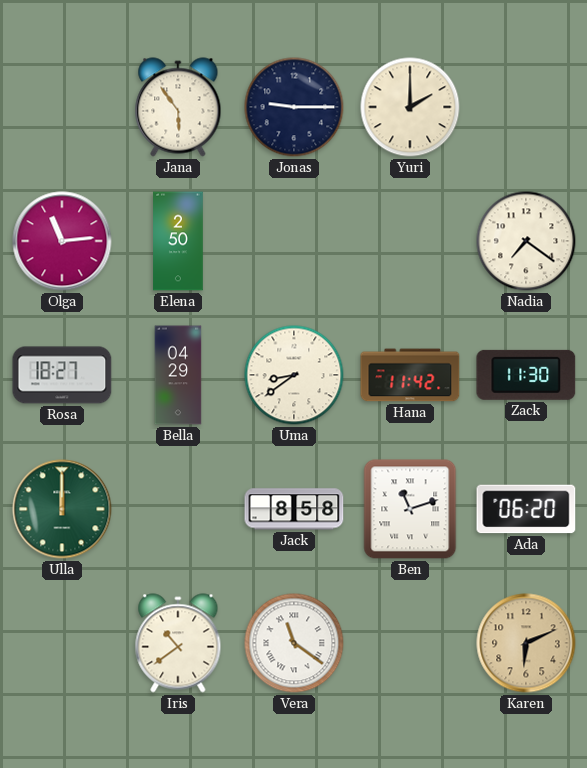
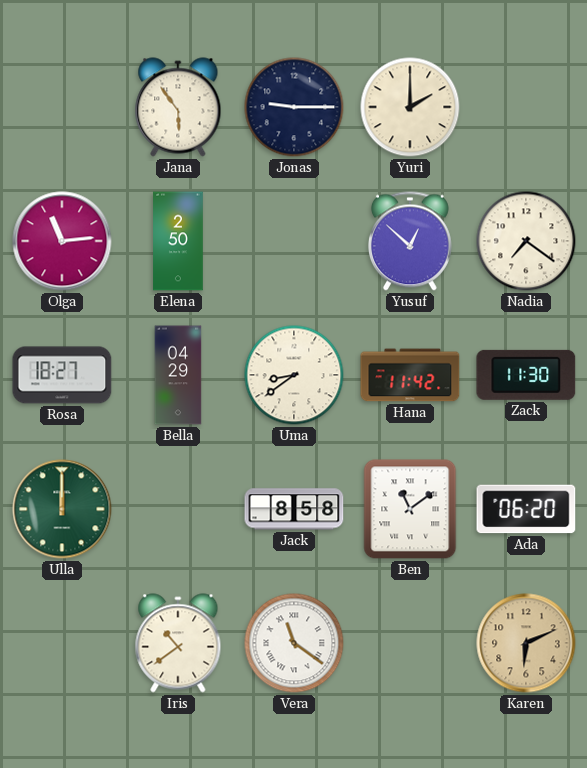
Yusuf: none -> 12:52 (410, 241)
Ben: 11:12 -> 11:09 (410, 509)
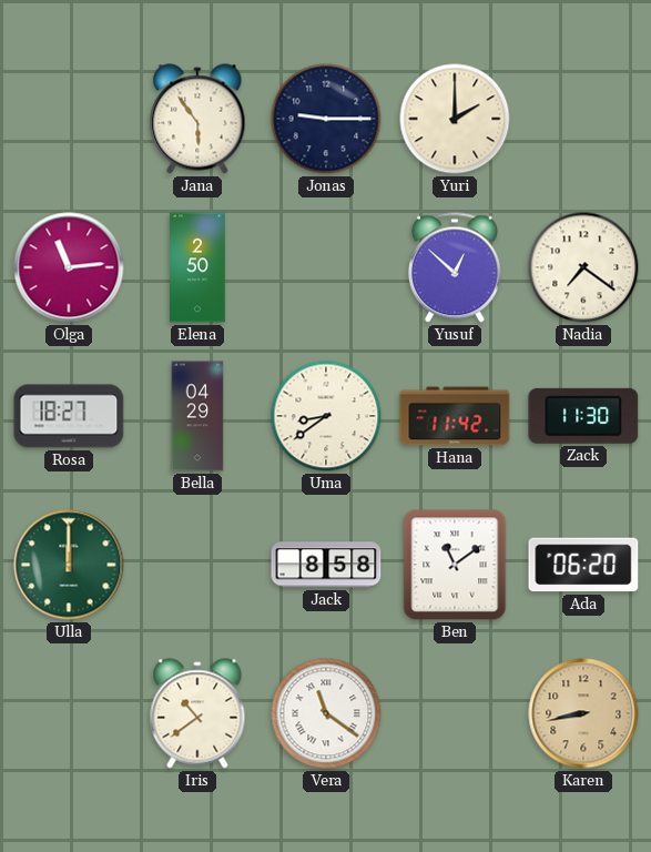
Karen: 6:11 -> 8:43 (583, 713)
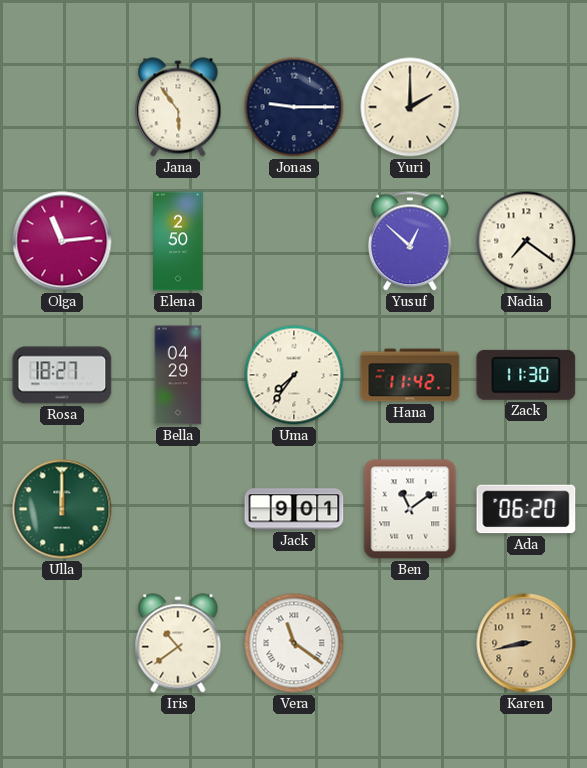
Uma: 8:39 -> 7:36 (294, 375)
Jack: 8:58 -> 9:01 (294, 509)
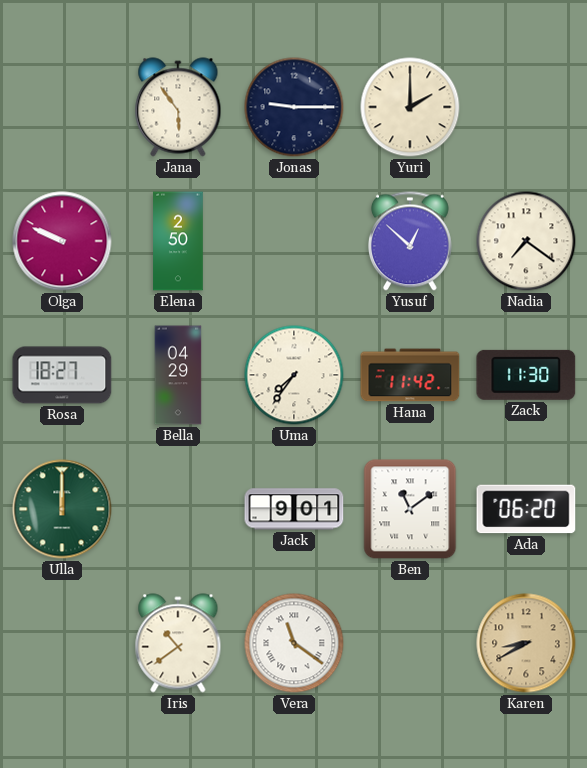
Olga: 11:14 -> 9:49 (62, 241)
Karen: 8:43 -> 8:40 (526, 643)
